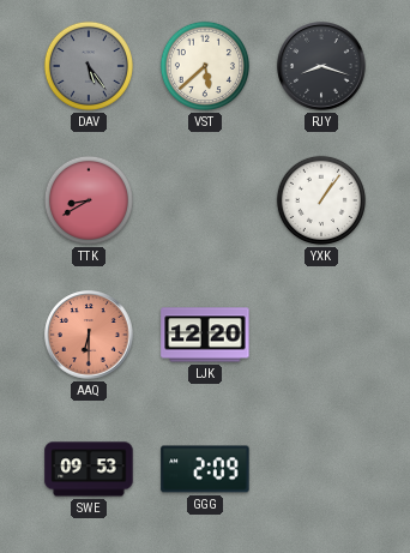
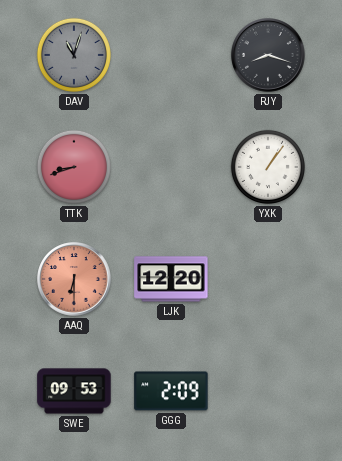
DAV: 5:24 -> 11:03 (74, 55)
VST: 5:38 -> none (205, 66)
TTK: 8:40 -> 8:42 (74, 167)
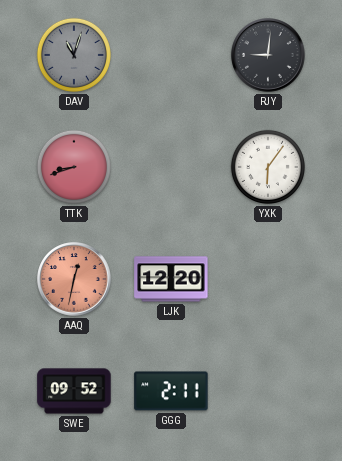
RJY: 8:18 -> 9:01 (268, 55)
YXK: 1:06 -> 6:06 (268, 167)
AAQ: 6:30 -> 12:32 (74, 279)
SWE: 09:53 -> 09:52 (74, 391)
GGG: 2:09 -> 2:11 (171, 391)
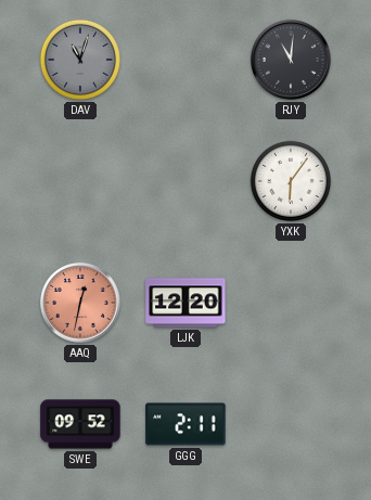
RJY: 9:01 -> 11:01 (291, 60)
TTK: 8:42 -> none (74, 167)
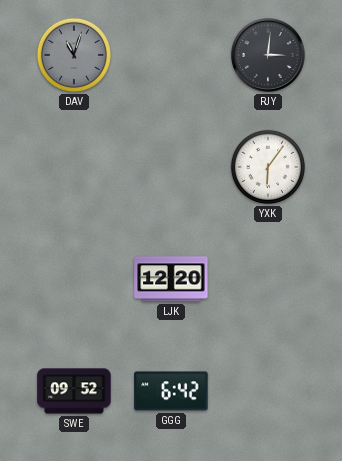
RJY: 11:01 -> 3:01 (268, 55)
AAQ: 12:32 -> none (80, 303)
GGG: 2:11 -> 6:42 (171, 391)
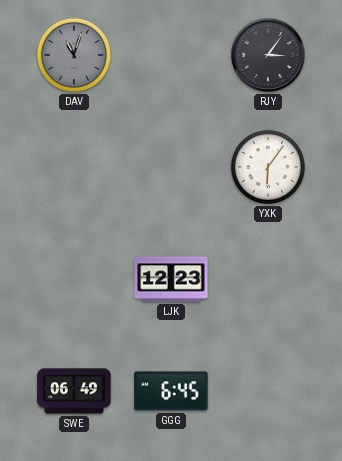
RJY: 3:01 -> 3:06 (268, 55)
LJK: 12:20 -> 12:23 (171, 279)
SWE: 09:52 -> 06:49 (74, 391)
GGG: 6:42 -> 6:45 (171, 391)
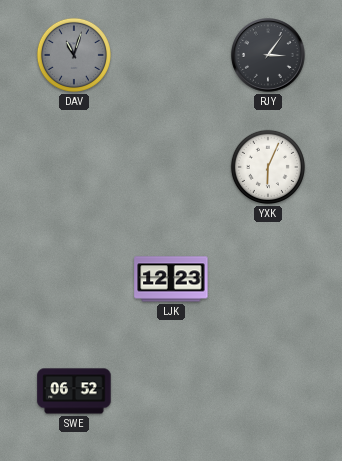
YXK: 6:06 -> 6:04 (268, 167)
SWE: 06:49 -> 06:52 (74, 391)
GGG: 6:45 -> none (171, 391)
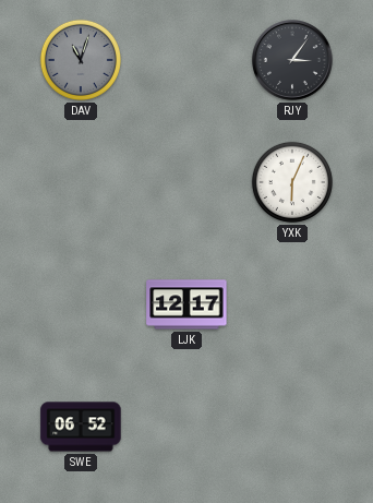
LJK: 12:23 -> 12:17 (186, 304)
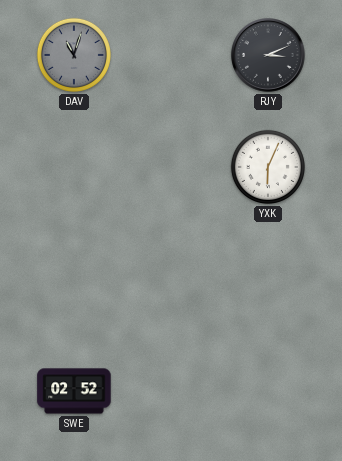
RJY: 3:06 -> 3:11 (268, 55)
LJK: 12:17 -> none (186, 304)
SWE: 06:52 -> 02:52 (74, 391)
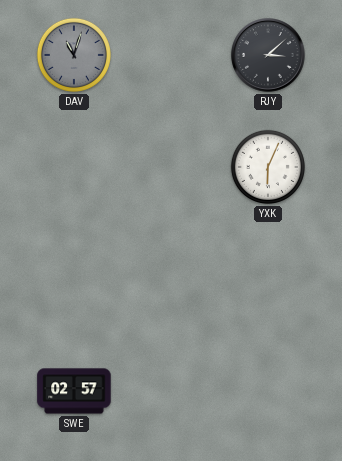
RJY: 3:11 -> 3:08 (268, 55)
SWE: 02:52 -> 02:57 (74, 391)
